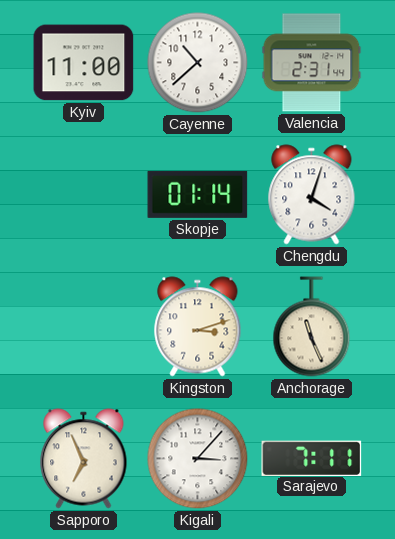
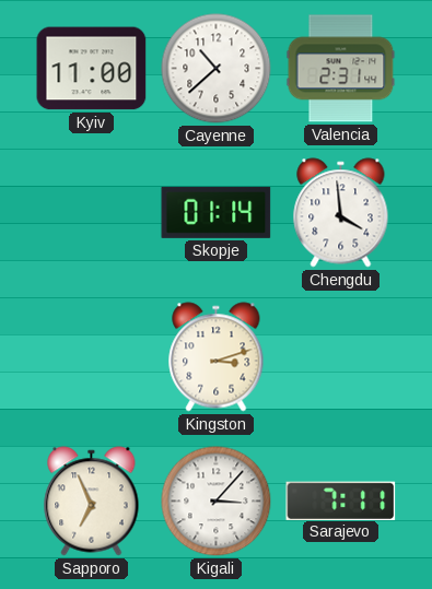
Chengdu: 4:03 -> 3:59 (341, 213)
Anchorage: 11:26 -> none (312, 327)
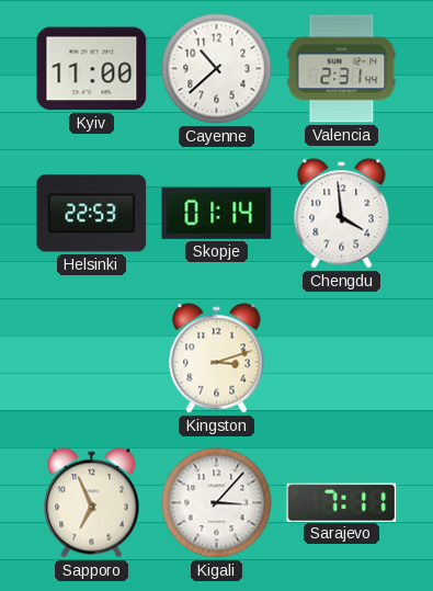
Helsinki: none -> 22:53 (92, 214)
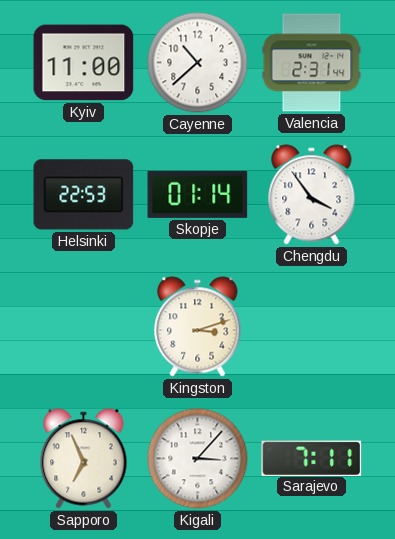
Chengdu: 3:59 -> 3:54 (312, 195)
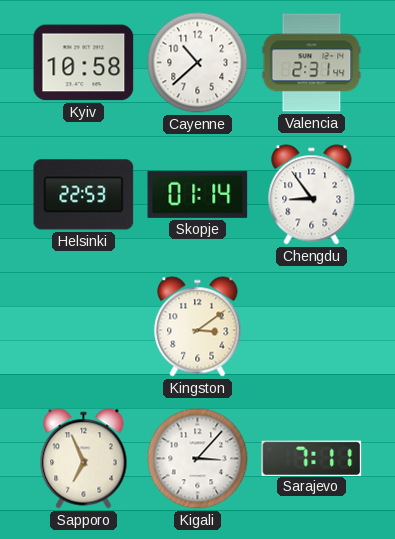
Kyiv: 11:00 -> 10:58 (84, 63)
Chengdu: 3:54 -> 8:54 (312, 195)
Kingston: 3:12 -> 3:09 (198, 327)
